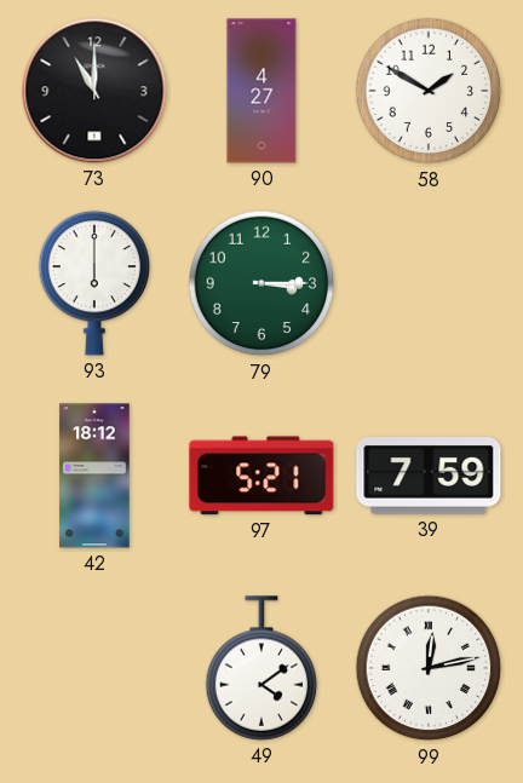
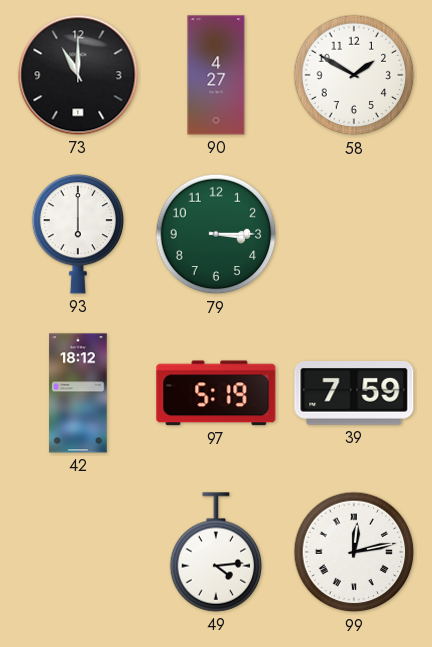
97: 5:21 -> 5:19 (216, 393)
49: 4:09 -> 4:14 (216, 552)
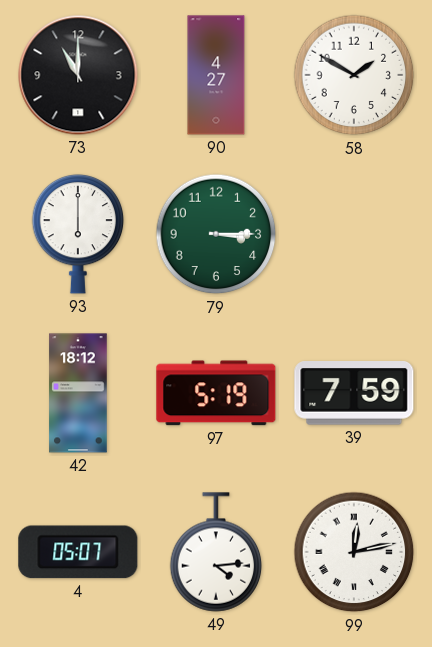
4: none -> 05:07 (78, 552)
